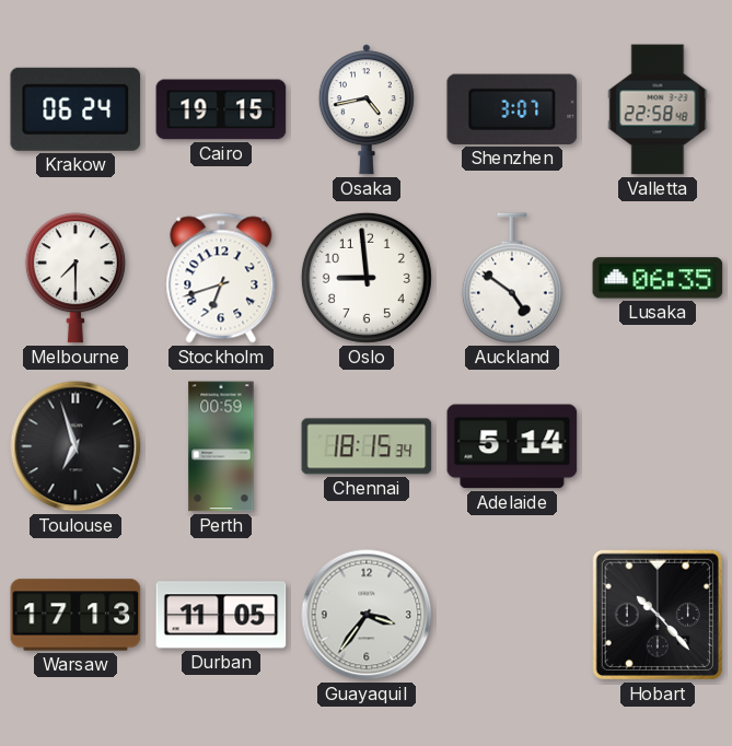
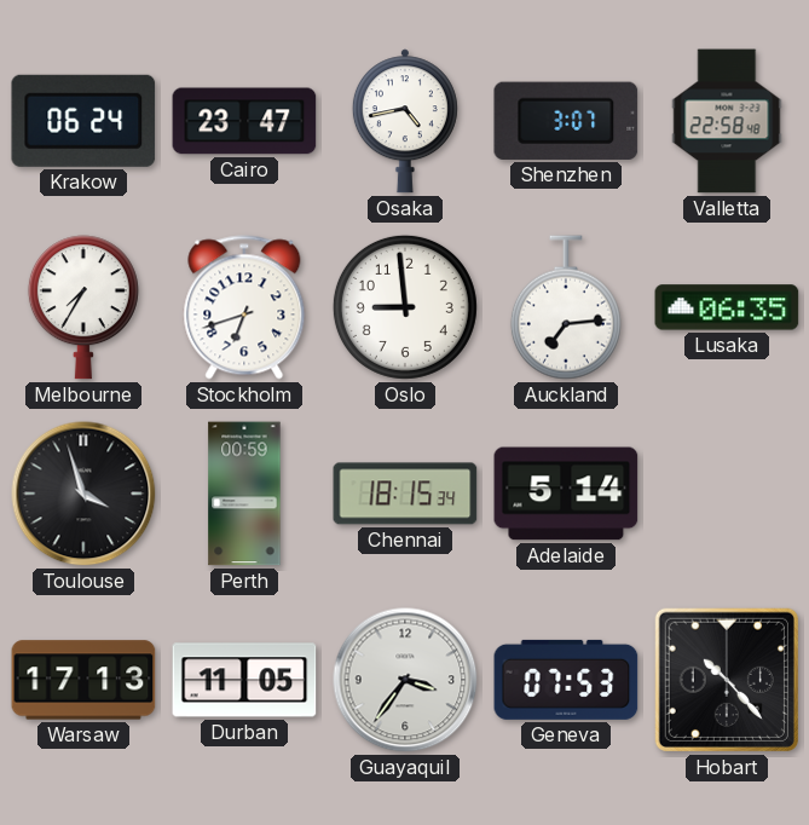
Cairo: 19:15 -> 23:47 (244, 121)
Melbourne: 7:30 -> 7:35 (83, 307)
Auckland: 4:51 -> 7:14 (566, 307)
Toulouse: 6:57 -> 3:57 (83, 494)
Geneva: none -> 07:53 (566, 680)
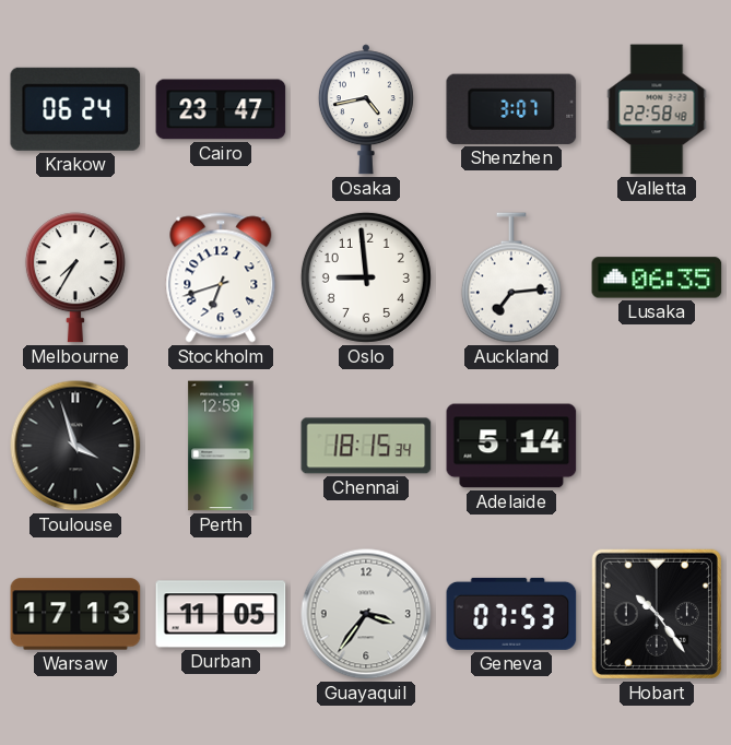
Perth: 00:59 -> 12:59 (221, 446)
Hobart: 10:23 -> 10:24 (657, 614)
